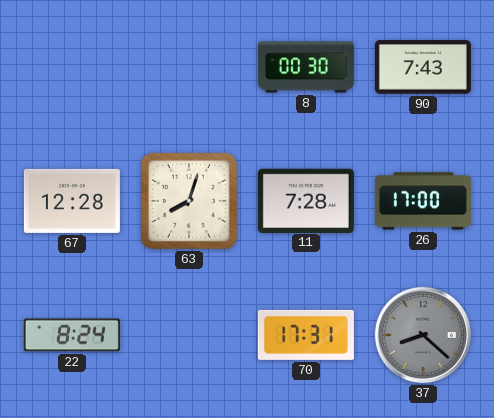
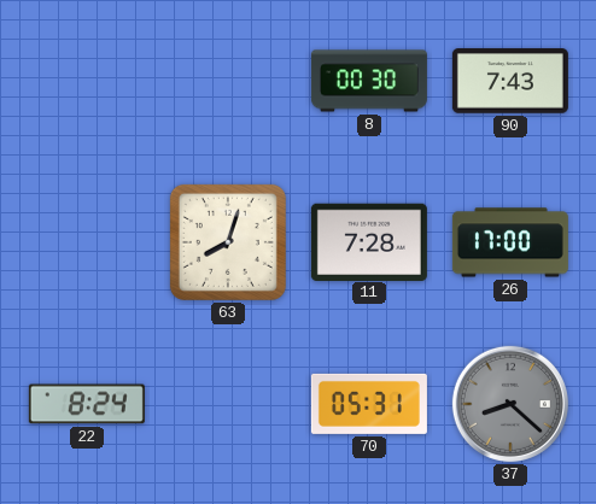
67: 12:28 -> none (72, 201)
70: 17:31 -> 05:31 (369, 404)
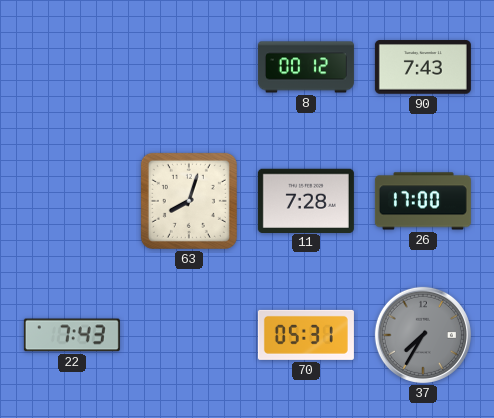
8: 00:30 -> 00:12 (306, 67)
22: 8:24 -> 7:43 (72, 335)
37: 8:22 -> 7:35 (423, 335)
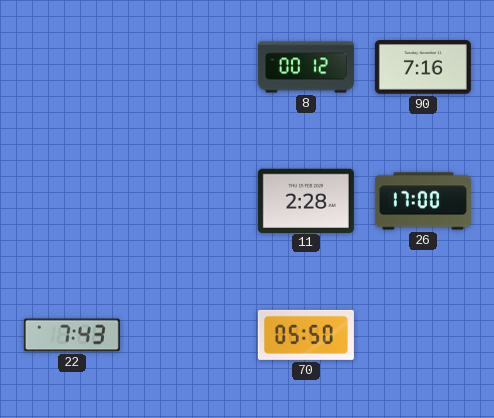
90: 7:43 -> 7:16 (423, 67)
63: 8:03 -> none (189, 201)
11: 7:28 -> 2:28 (306, 200)
70: 05:31 -> 05:50 (306, 335)
37: 7:35 -> none (423, 335)
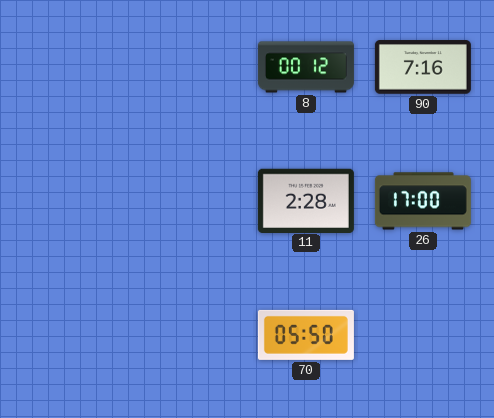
22: 7:43 -> none (72, 335)
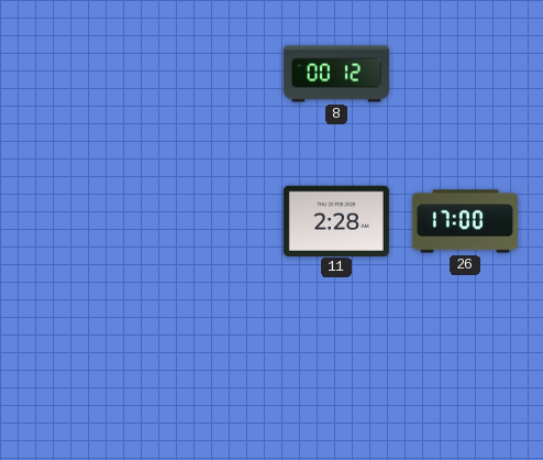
90: 7:16 -> none (423, 67)
70: 05:50 -> none (306, 335)
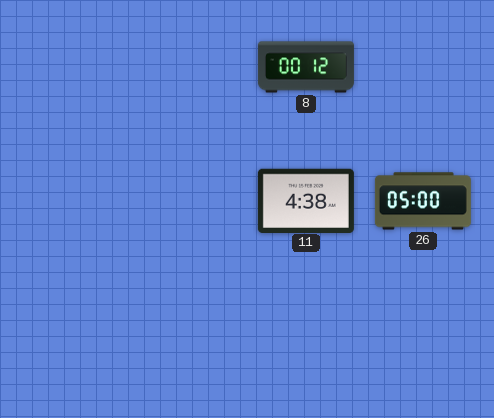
11: 2:28 -> 4:38 (306, 200)
26: 17:00 -> 05:00 (423, 201)
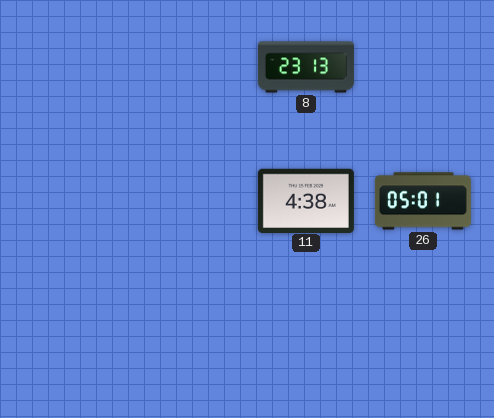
8: 00:12 -> 23:13 (306, 67)
26: 05:00 -> 05:01 (423, 201)
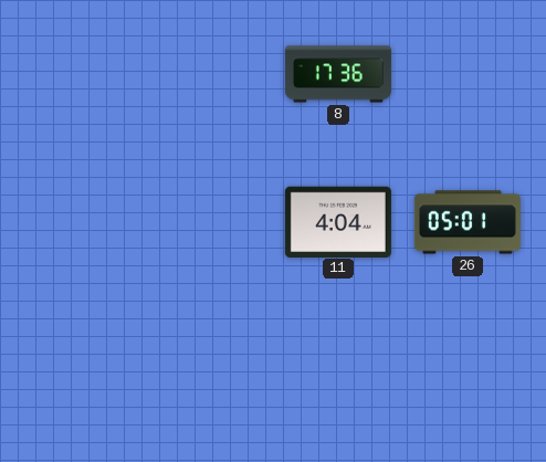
8: 23:13 -> 17:36 (338, 74)
11: 4:38 -> 4:04 (338, 221)
